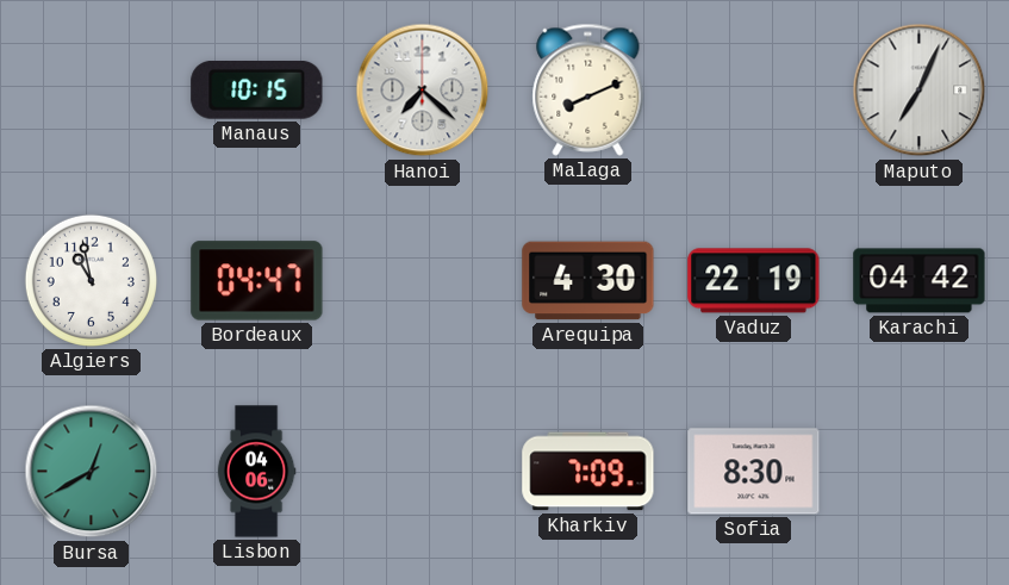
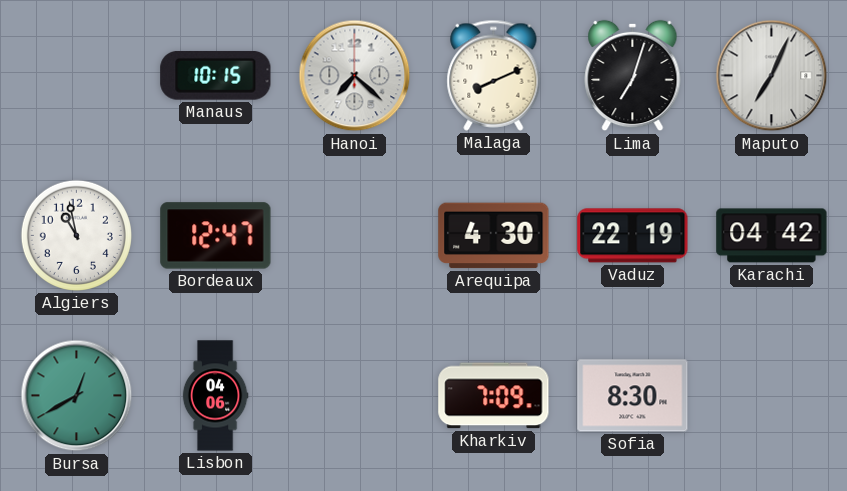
Lima: none -> 7:03 (633, 76)
Bordeaux: 04:47 -> 12:47 (216, 236)
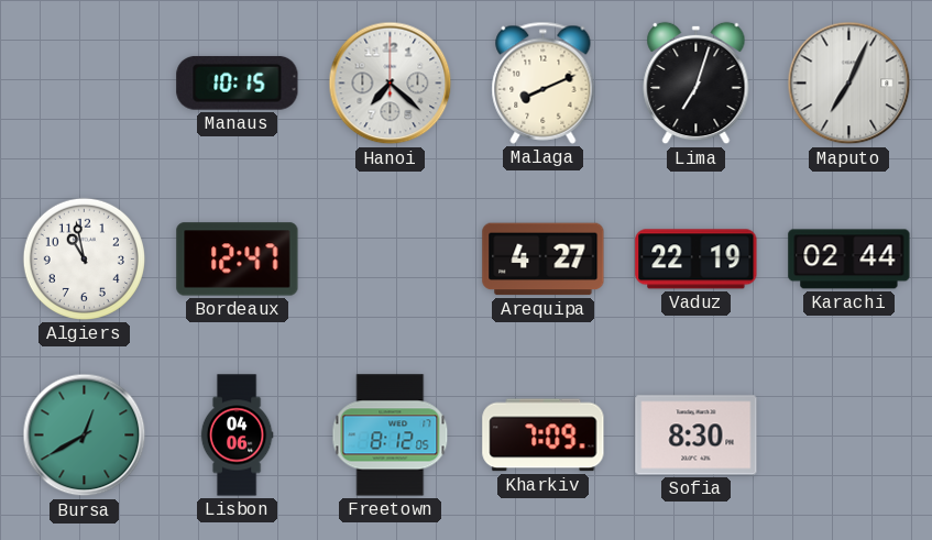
Arequipa: 4:30 -> 4:27 (544, 260)
Karachi: 04:42 -> 02:44 (849, 260)
Freetown: none -> 8:12 (391, 436)
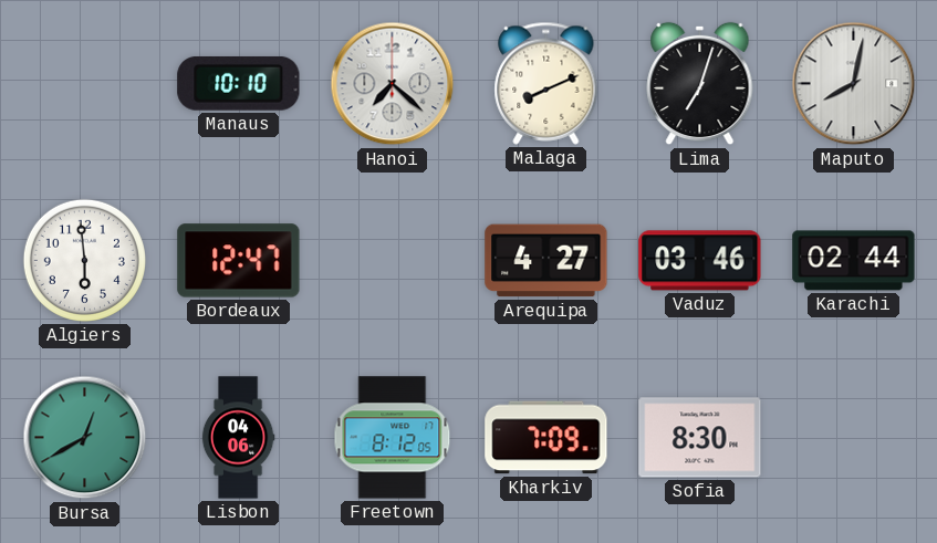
Manaus: 10:15 -> 10:10 (239, 83)
Maputo: 7:04 -> 8:02 (854, 84)
Algiers: 10:58 -> 5:59 (84, 260)
Vaduz: 22:19 -> 03:46 (700, 261)
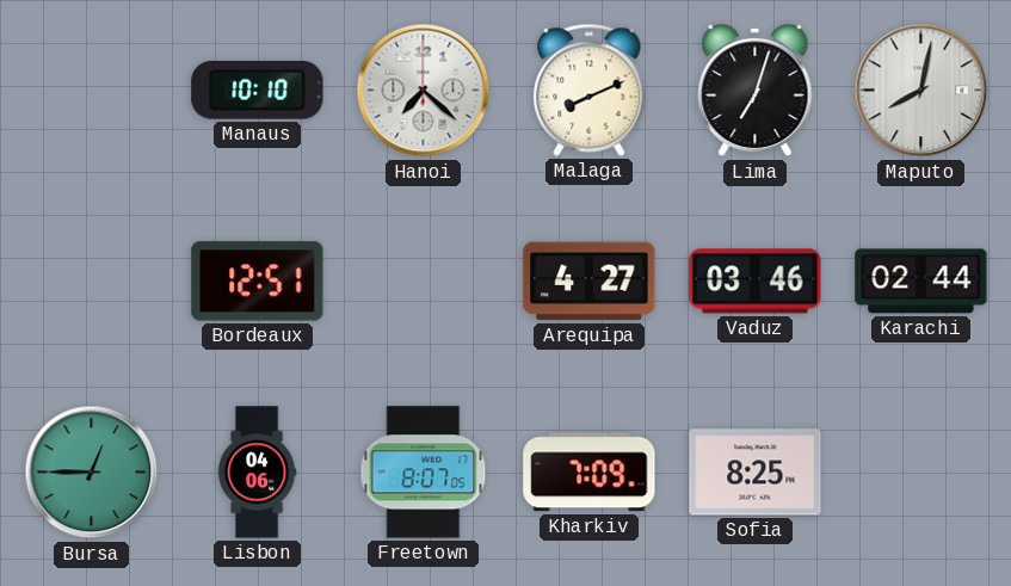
Algiers: 5:59 -> none (84, 260)
Bordeaux: 12:47 -> 12:51 (258, 282)
Bursa: 12:40 -> 12:45 (92, 473)
Freetown: 8:12 -> 8:07 (424, 473)
Sofia: 8:30 -> 8:25 (756, 473)
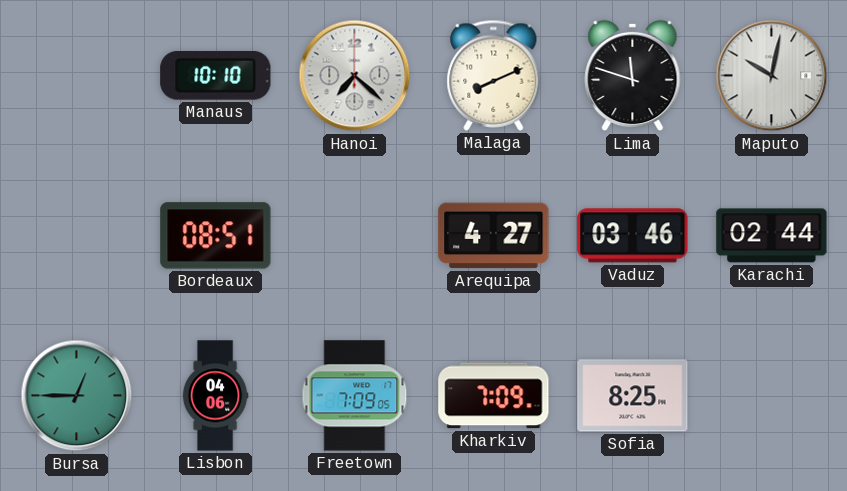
Lima: 7:03 -> 11:48 (633, 76)
Maputo: 8:02 -> 10:02 (772, 76)
Bordeaux: 12:51 -> 08:51 (216, 236)
Freetown: 8:07 -> 7:09 (355, 396)
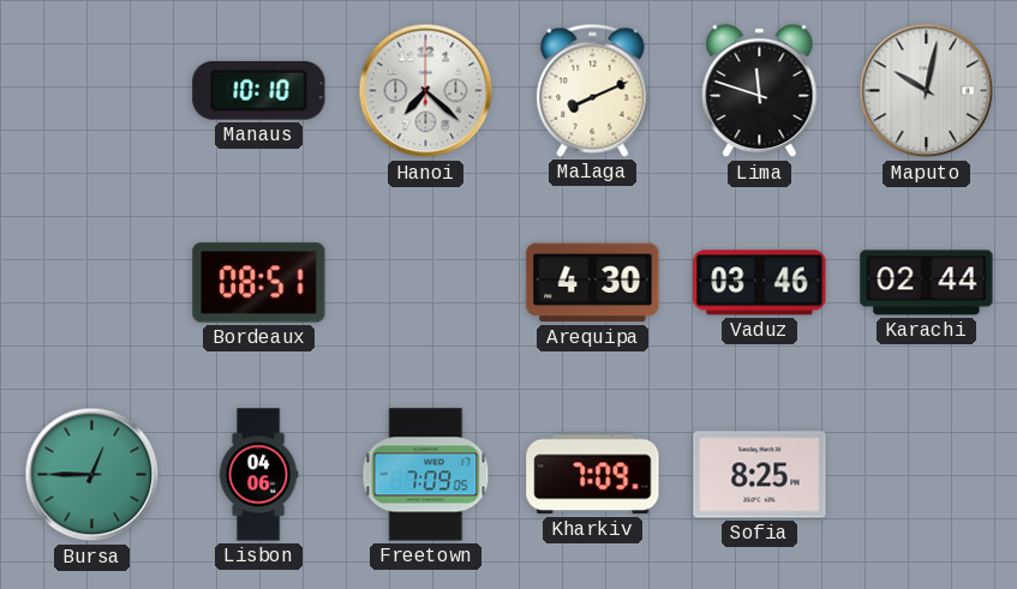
Arequipa: 4:27 -> 4:30 (593, 283)
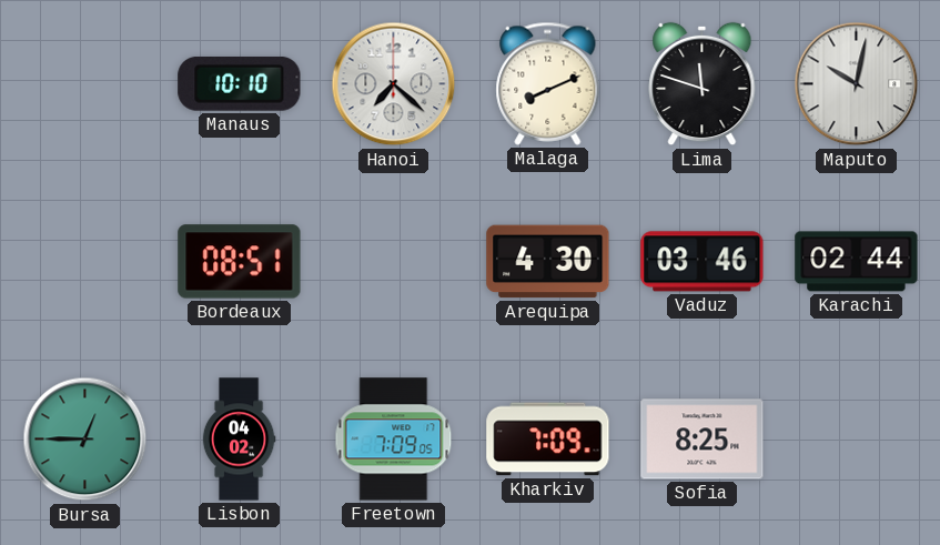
Lisbon: 04:06 -> 04:02 (239, 440)
